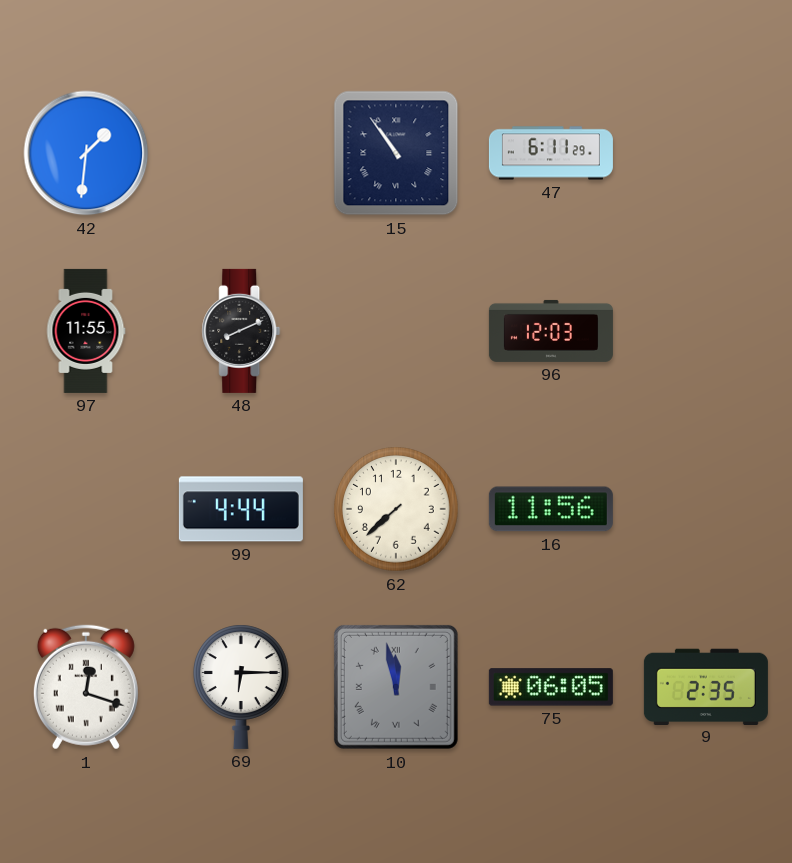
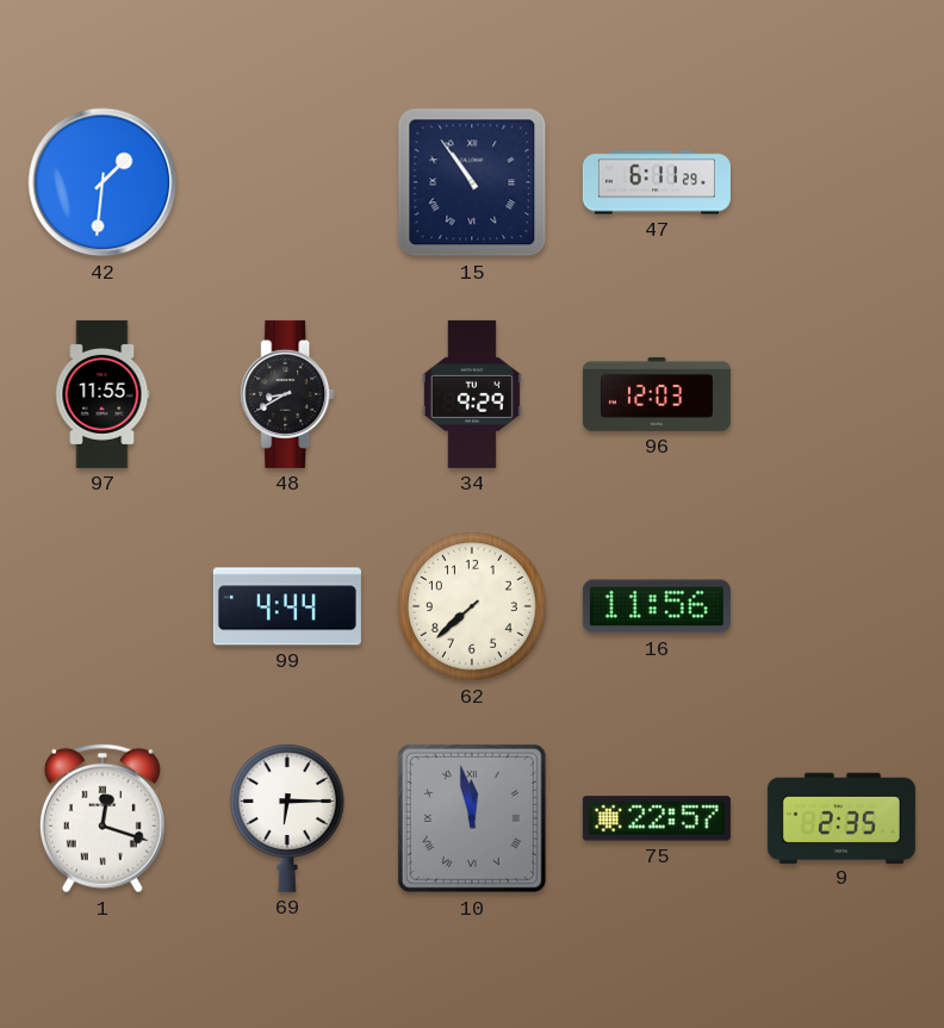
48: 8:11 -> 8:40 (287, 394)
34: none -> 9:29 (472, 394)
75: 06:05 -> 22:57 (657, 818)
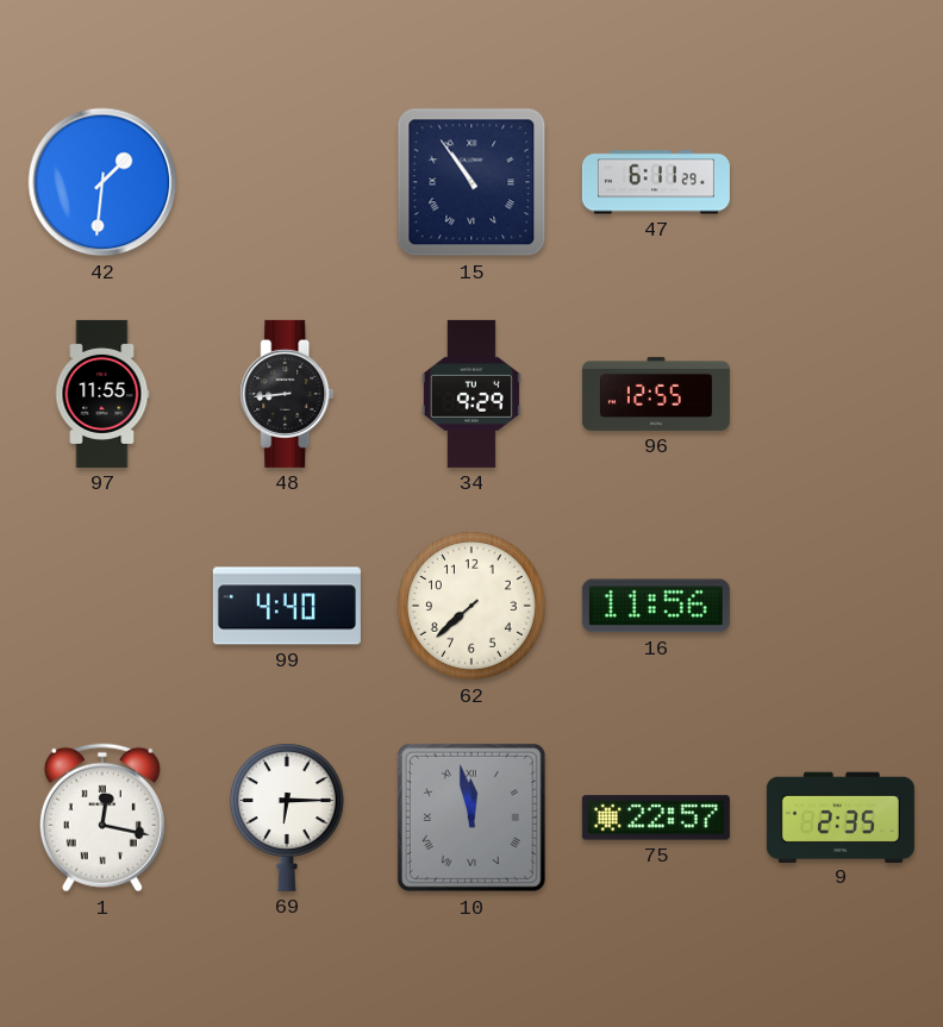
48: 8:40 -> 8:44 (287, 394)
96: 12:03 -> 12:55 (656, 394)
99: 4:44 -> 4:40 (287, 606)
1: 12:18 -> 12:17 (102, 818)
